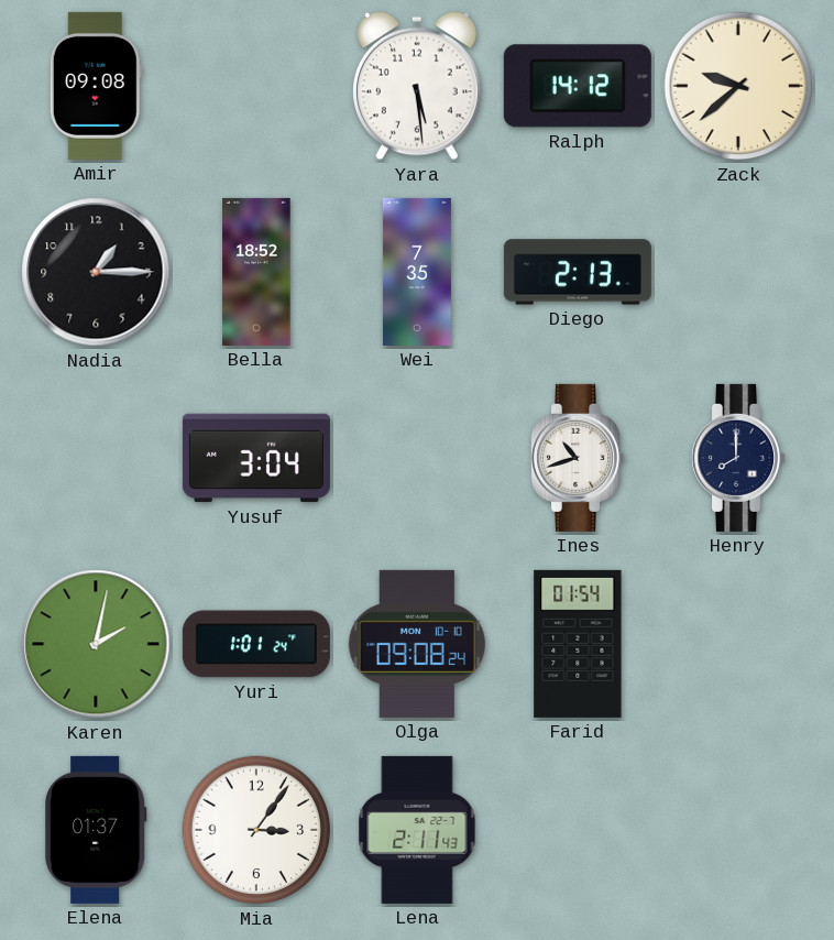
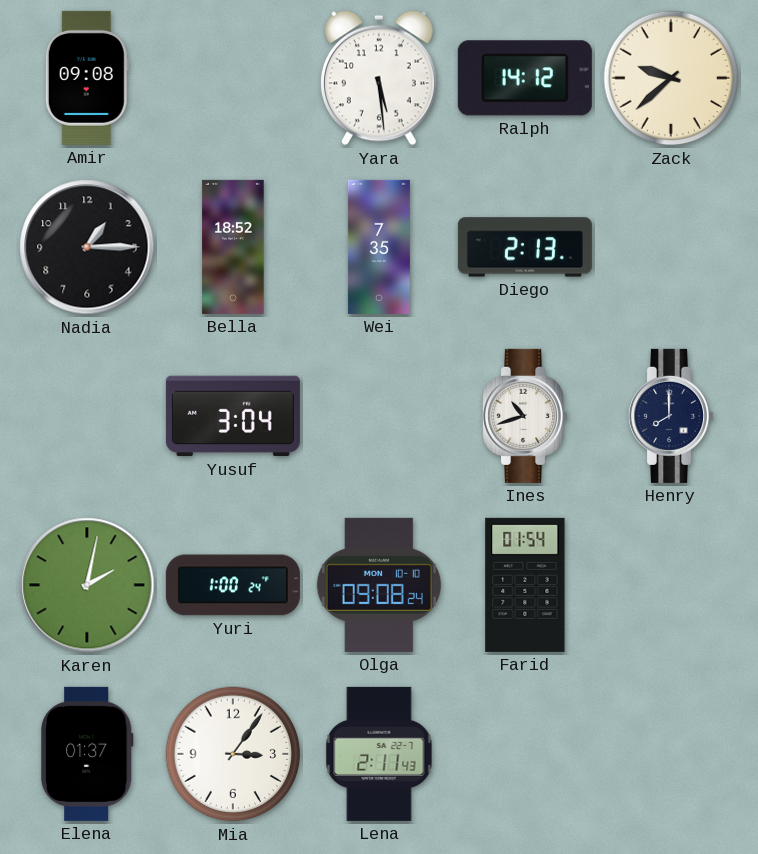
Yuri: 1:01 -> 1:00 (233, 585)
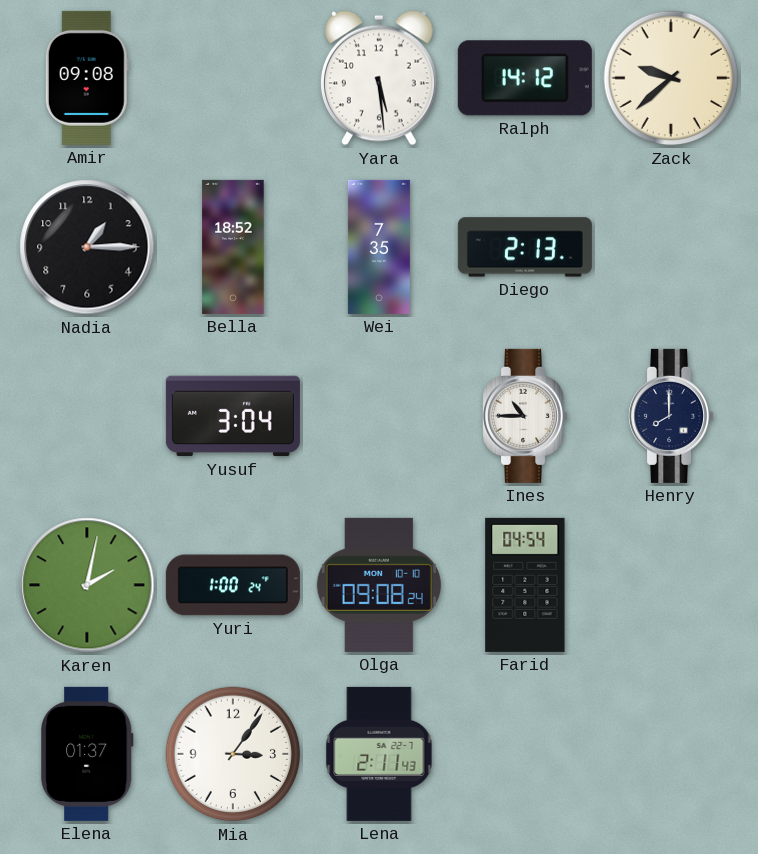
Ines: 10:42 -> 10:45 (525, 416)
Farid: 01:54 -> 04:54 (525, 585)
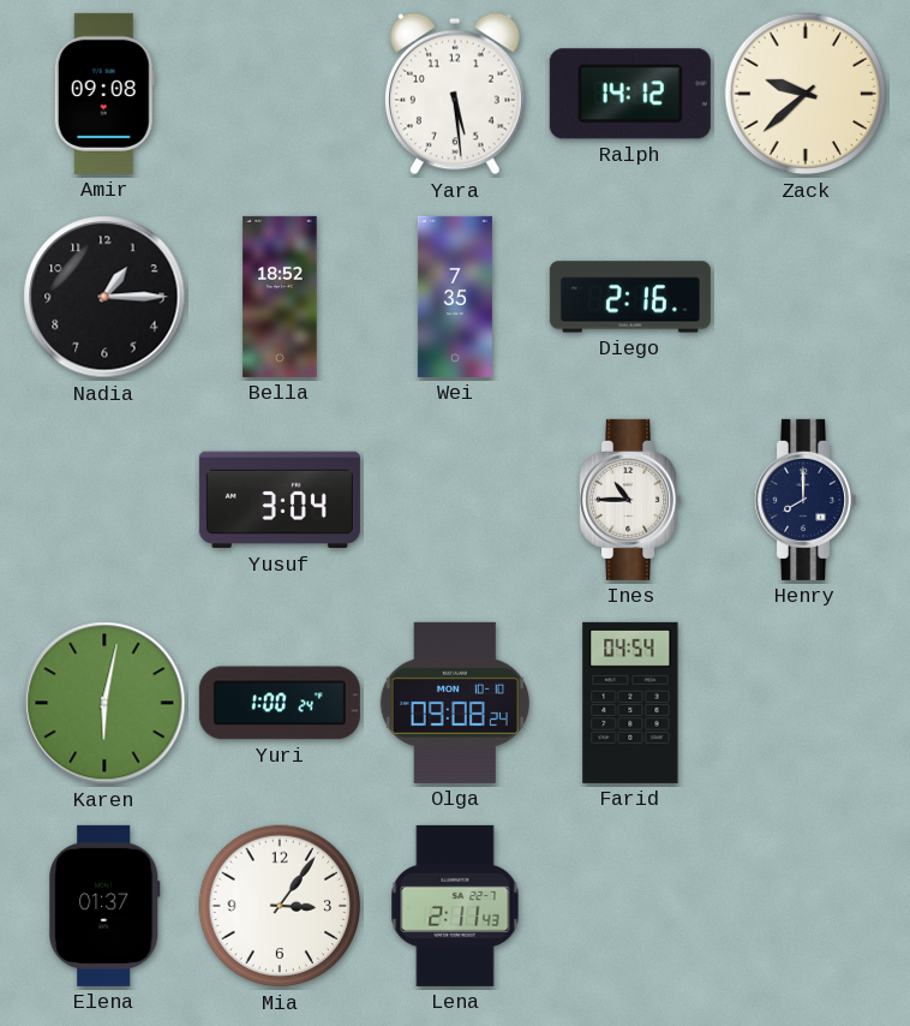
Diego: 2:13 -> 2:16 (630, 297)
Karen: 2:02 -> 6:02 (104, 703)
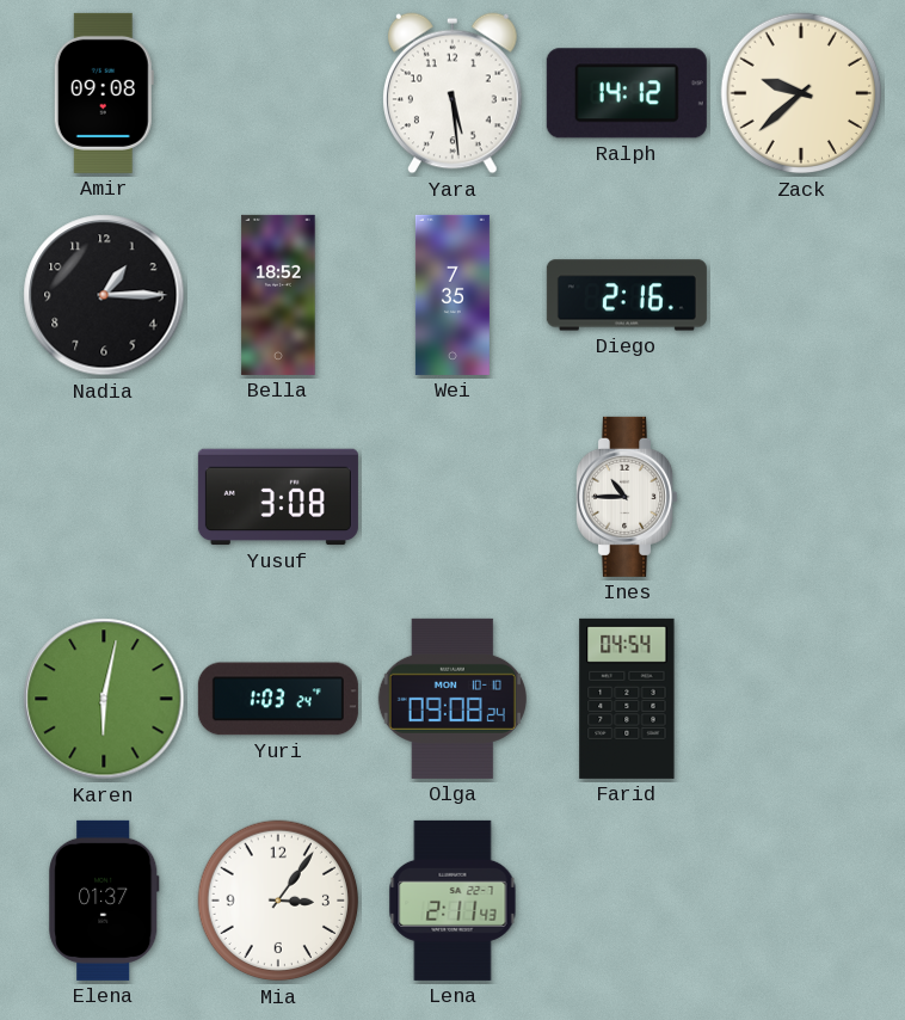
Yusuf: 3:04 -> 3:08 (278, 497)
Henry: 8:00 -> none (806, 500)
Yuri: 1:00 -> 1:03 (278, 699)
